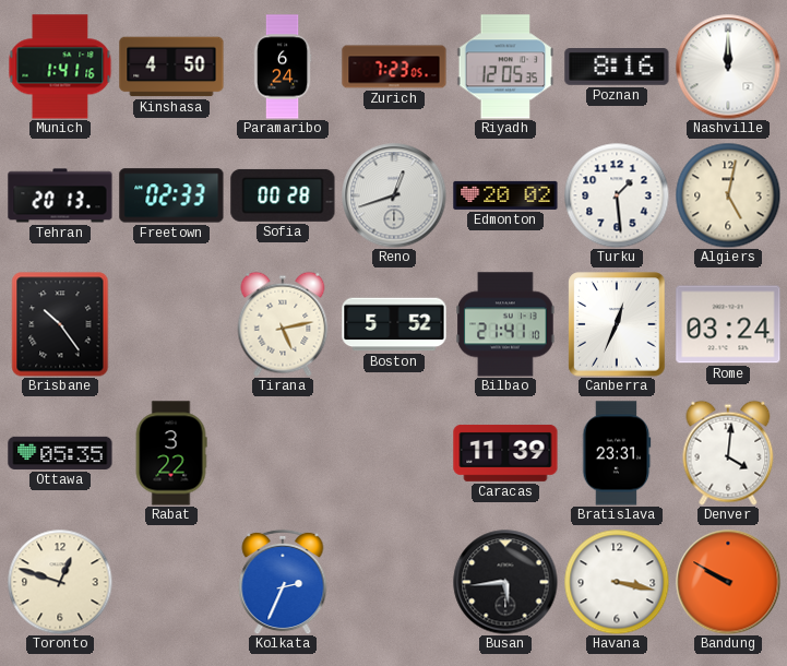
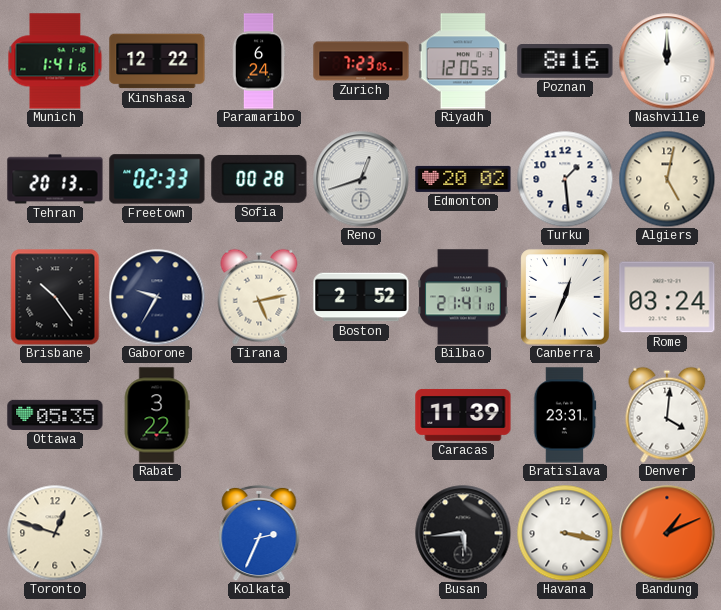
Kinshasa: 4:50 -> 12:22 (157, 61)
Gaborone: none -> 9:35 (157, 297)
Boston: 5:52 -> 2:52 (361, 297)
Bandung: 9:50 -> 1:11 (667, 533)
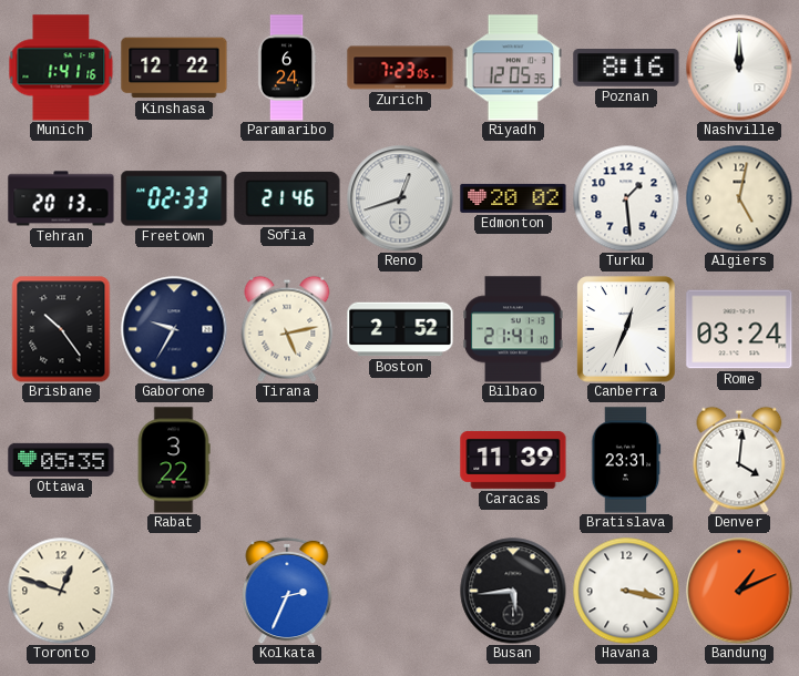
Sofia: 00:28 -> 21:46 (287, 198)
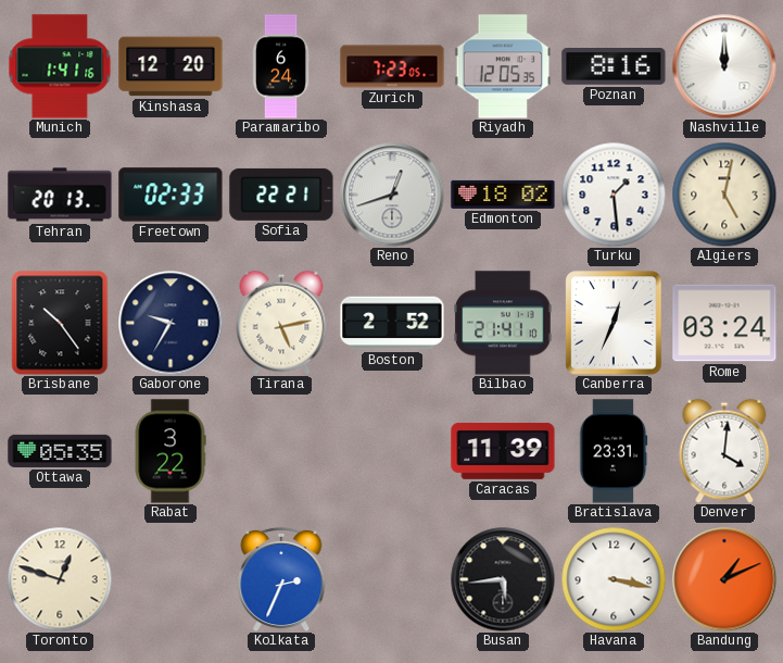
Kinshasa: 12:22 -> 12:20 (171, 66)
Sofia: 21:46 -> 22:21 (281, 195)
Edmonton: 20:02 -> 18:02 (503, 195)
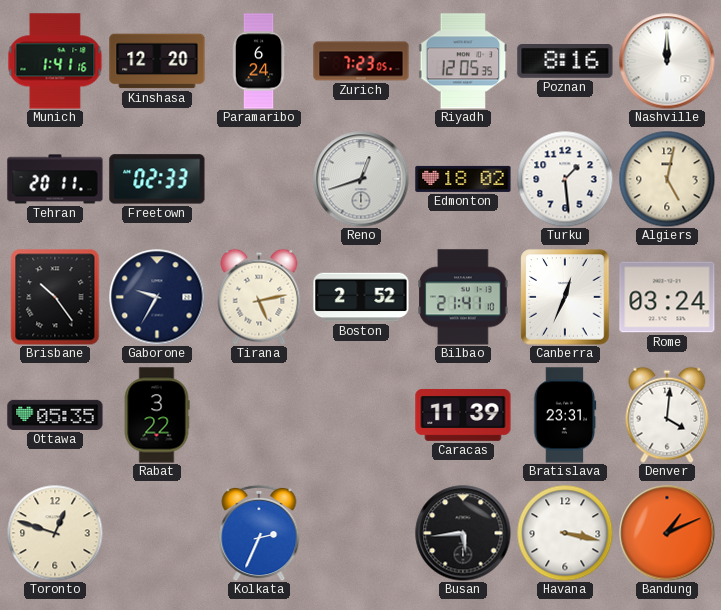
Tehran: 20:13 -> 20:11 (55, 179)
Sofia: 22:21 -> none (281, 195)
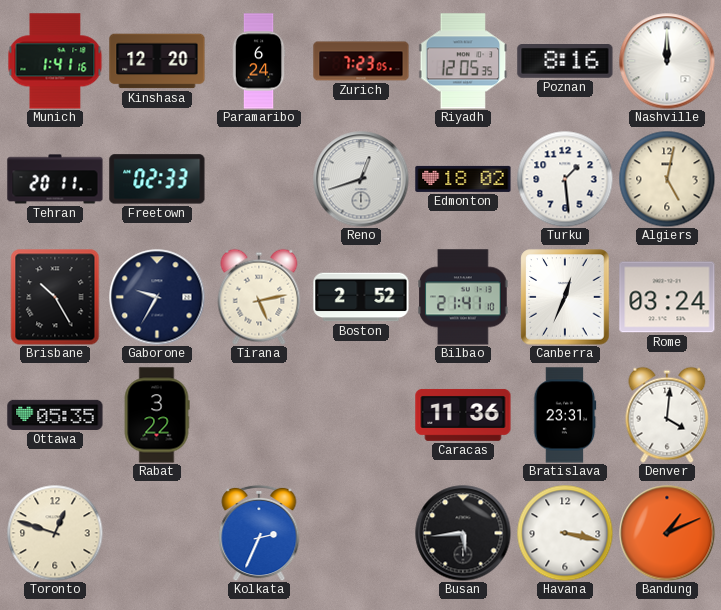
Brisbane: 10:24 -> 10:25 (55, 297)
Caracas: 11:39 -> 11:36 (463, 415)
